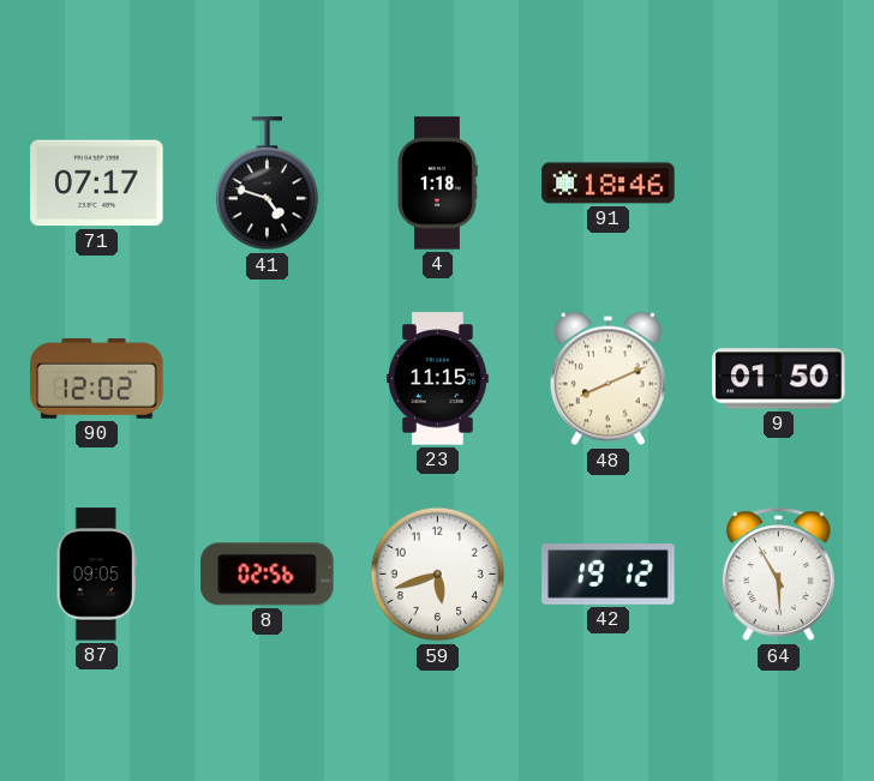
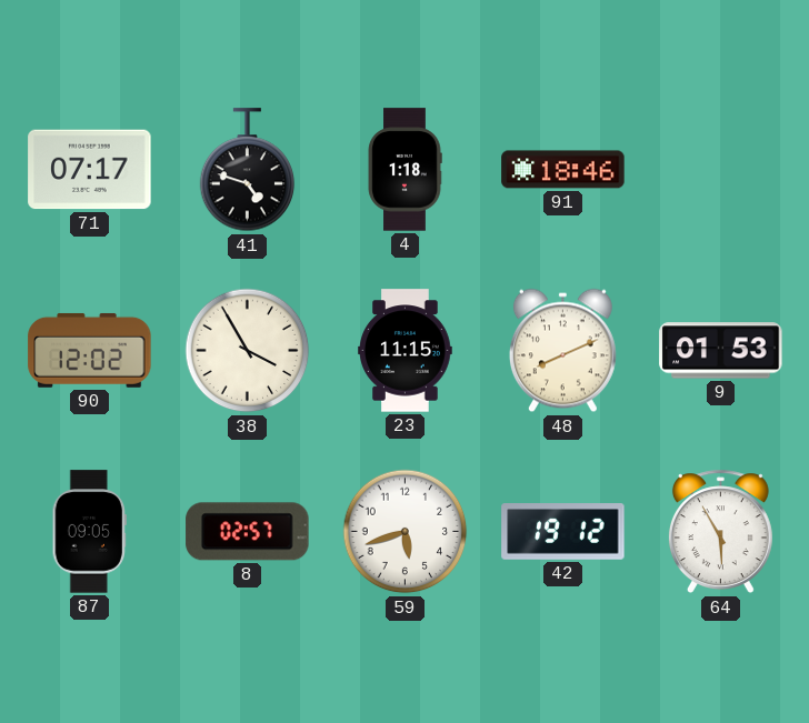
38: none -> 3:55 (248, 351)
9: 01:50 -> 01:53 (721, 351)
8: 02:56 -> 02:57 (248, 532)
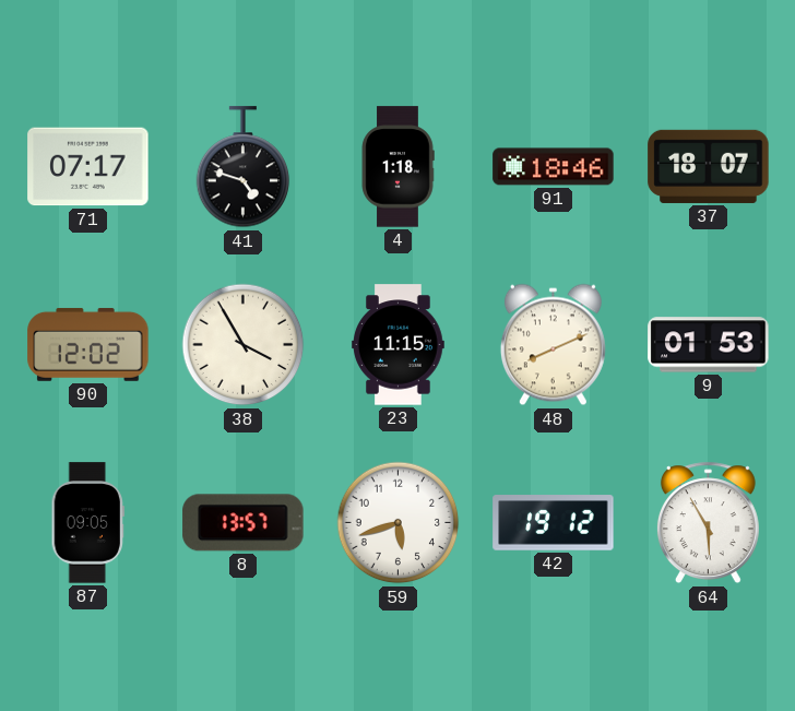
37: none -> 18:07 (709, 166)
8: 02:57 -> 13:57 (244, 523)
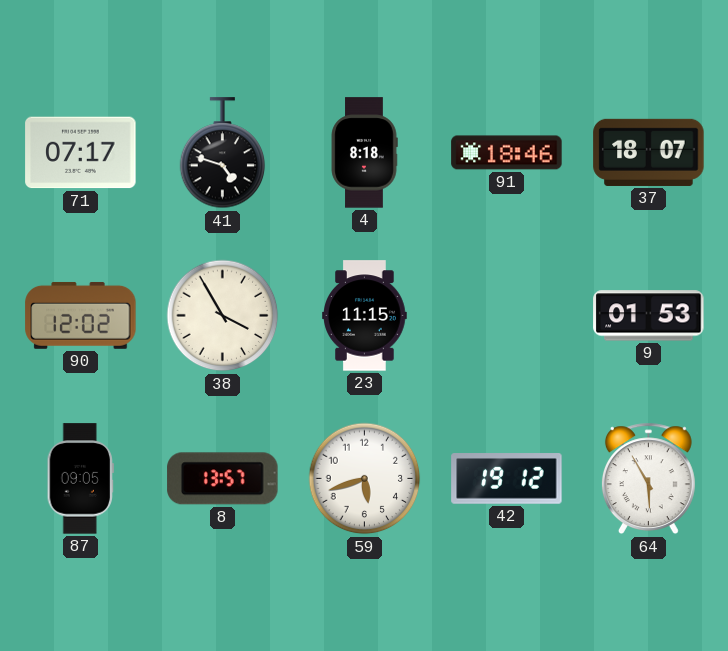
4: 1:18 -> 8:18 (364, 153)
48: 8:11 -> none (553, 345)
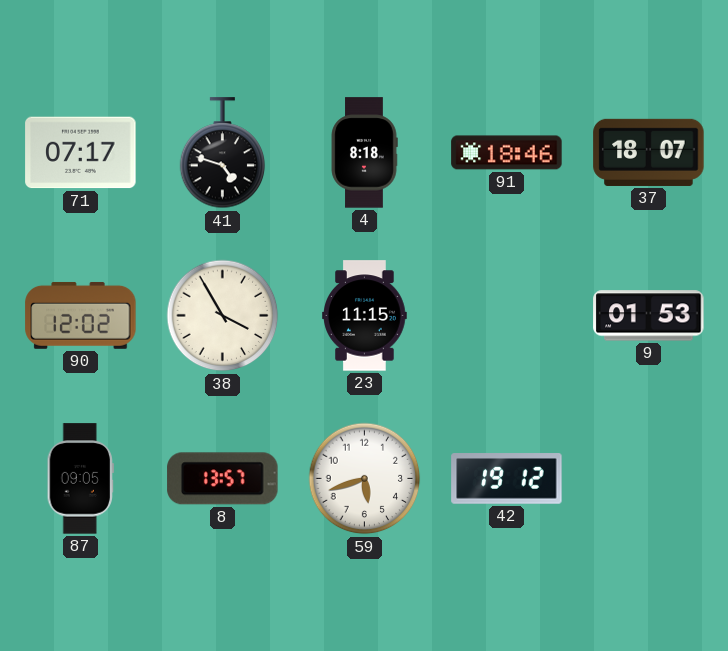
64: 5:55 -> none (648, 479)
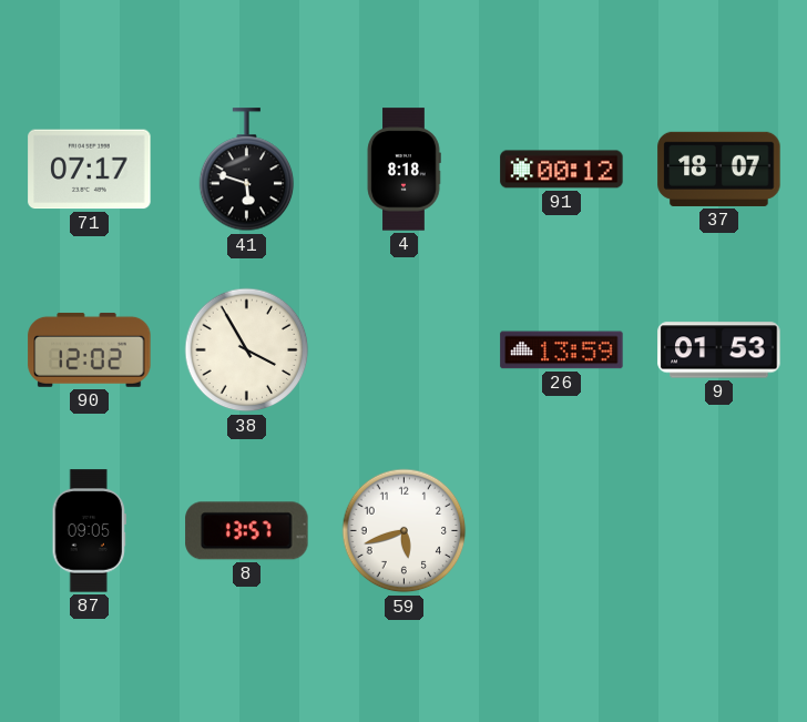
41: 4:48 -> 5:48 (247, 170)
91: 18:46 -> 00:12 (562, 170)
23: 11:15 -> none (365, 316)
26: none -> 13:59 (562, 350)
42: 19:12 -> none (507, 479)
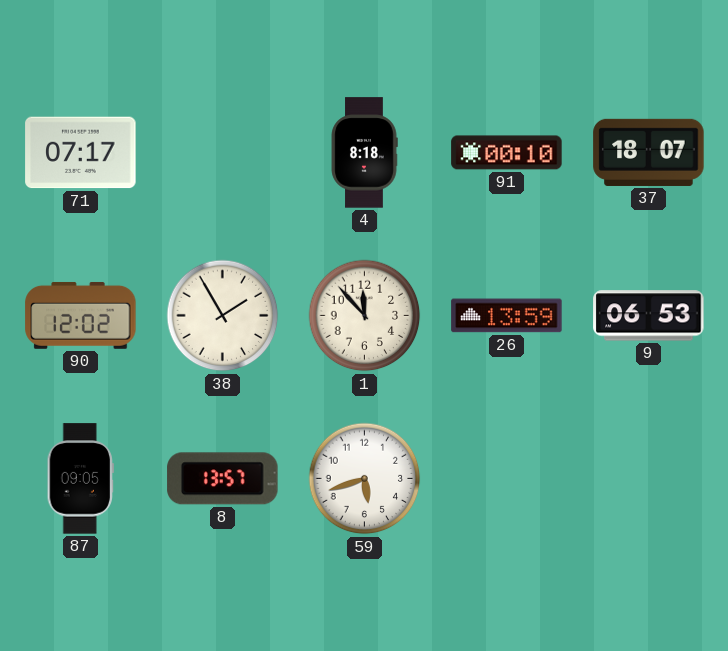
41: 5:48 -> none (247, 170)
91: 00:12 -> 00:10 (507, 153)
38: 3:55 -> 1:55 (223, 316)
1: none -> 11:53 (365, 316)
9: 01:53 -> 06:53 (649, 316)
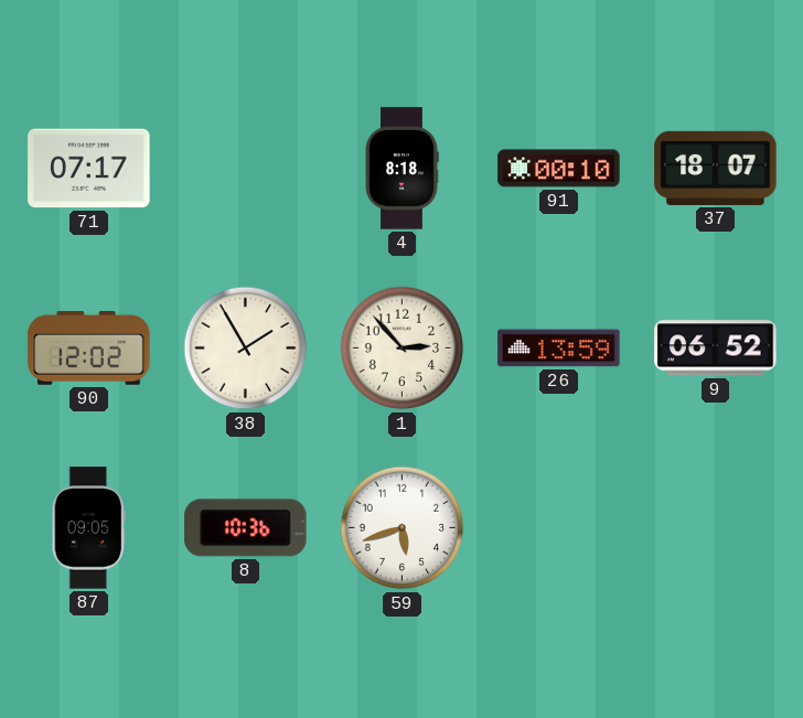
1: 11:53 -> 2:53 (403, 349)
9: 06:53 -> 06:52 (716, 349)
8: 13:57 -> 10:36 (246, 528)
